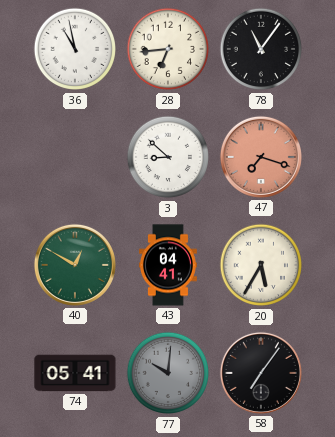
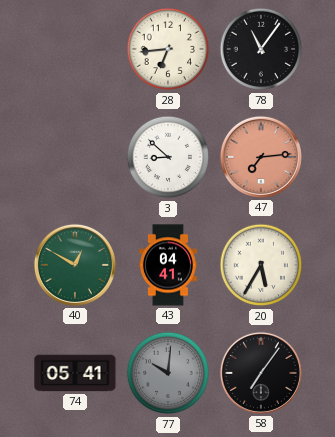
36: 10:58 -> none (75, 49)
47: 7:18 -> 7:14 (261, 157)
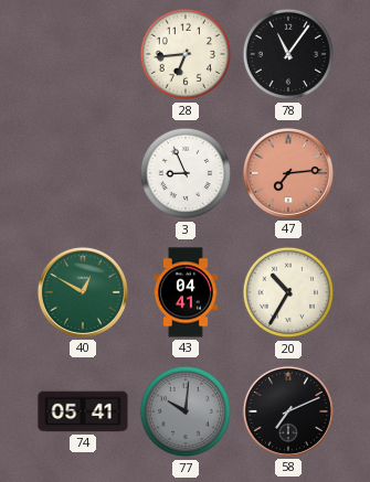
3: 8:52 -> 8:56 (186, 173)
20: 5:35 -> 10:35 (288, 292)
58: 7:06 -> 7:11 (288, 411)
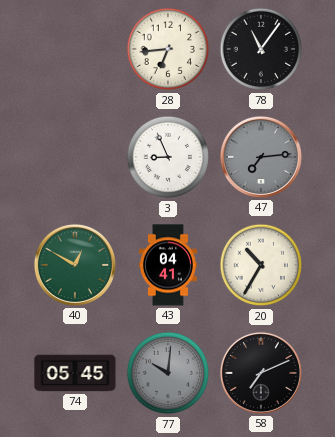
47 dial: salmon -> grey (261, 157)
74: 05:41 -> 05:45 (75, 373)
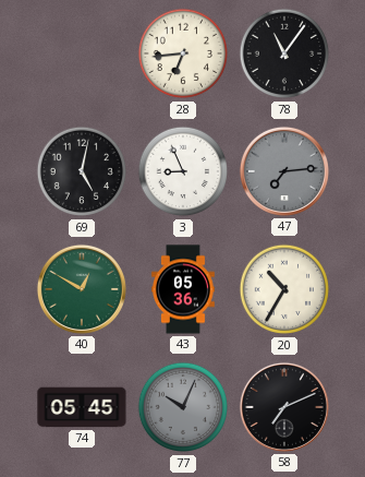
69: none -> 5:02 (82, 171)
43: 04:41 -> 05:36 (183, 289)
77: 10:01 -> 10:04 (183, 407)
